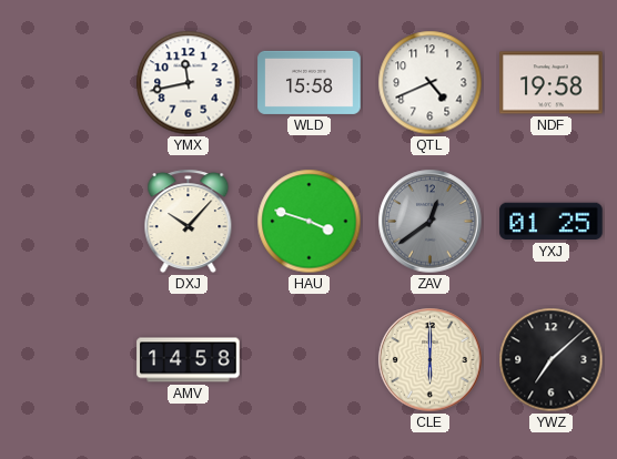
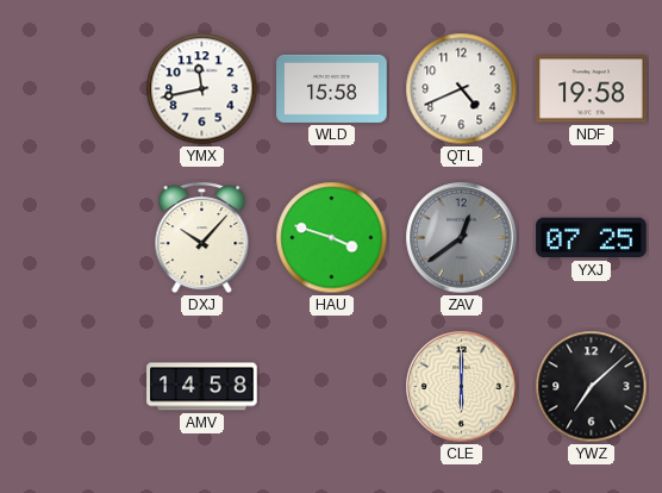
YXJ: 01:25 -> 07:25 (592, 238)
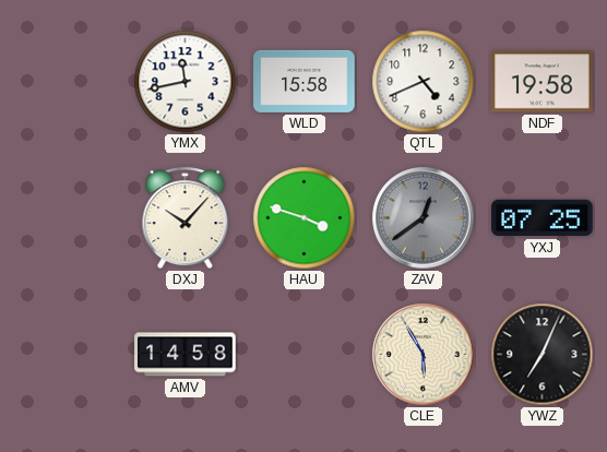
CLE: 6:00 -> 5:55 (424, 355)
YWZ: 7:08 -> 7:04 (543, 355)
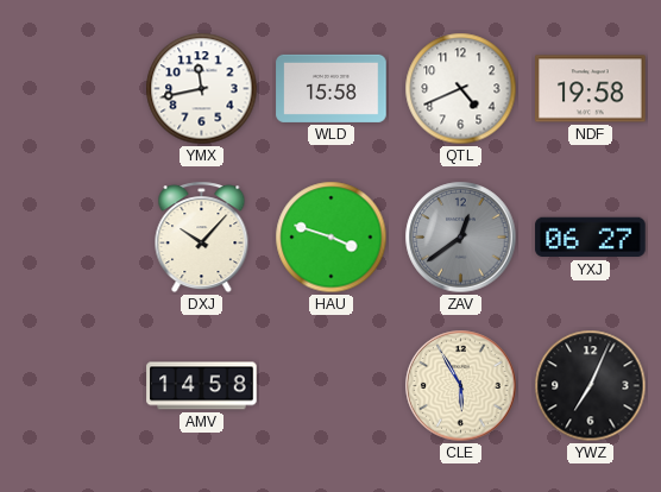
YXJ: 07:25 -> 06:27 (591, 238)
